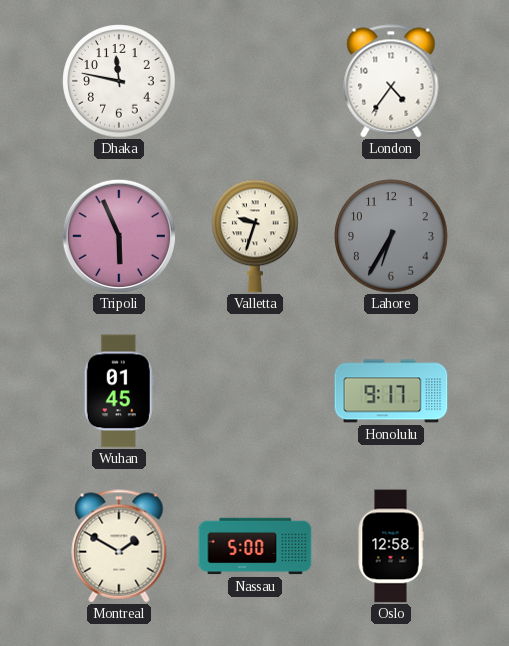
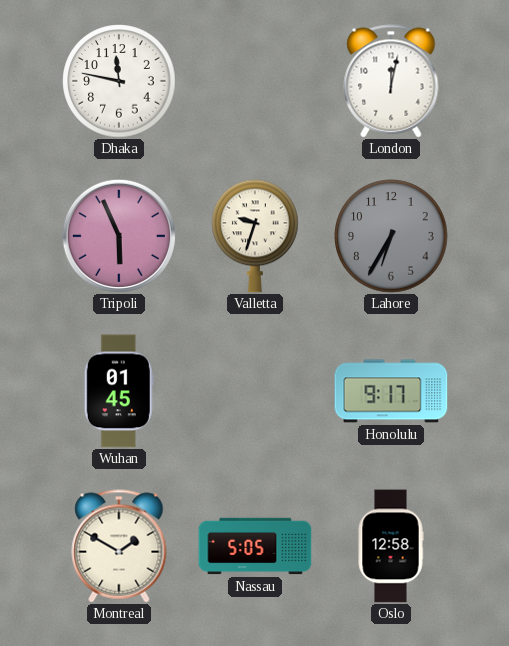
London: 4:36 -> 12:02 (391, 81)
Nassau: 5:00 -> 5:05 (255, 546)
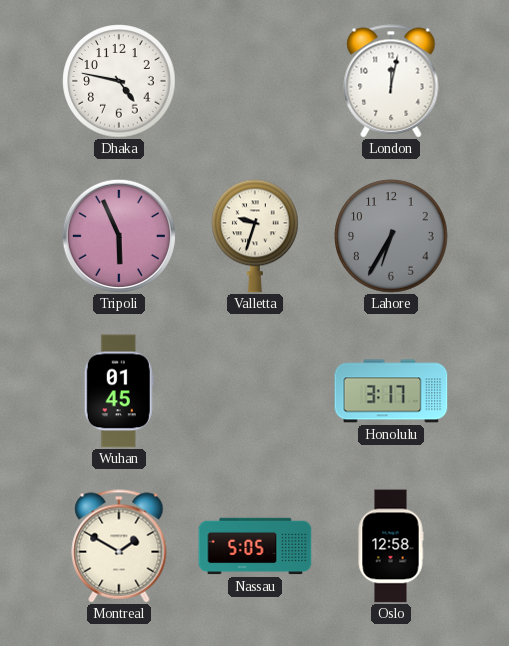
Dhaka: 11:47 -> 4:47 (119, 81)
Honolulu: 9:17 -> 3:17 (391, 391)
